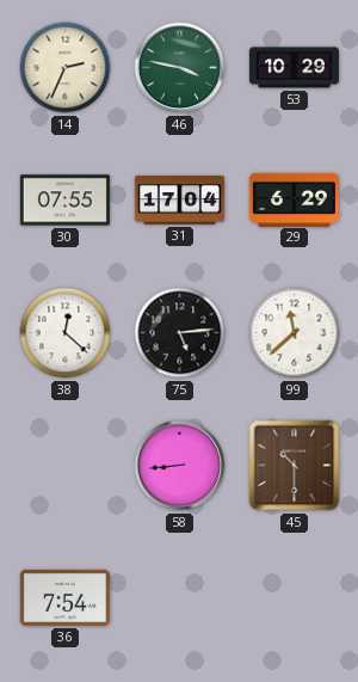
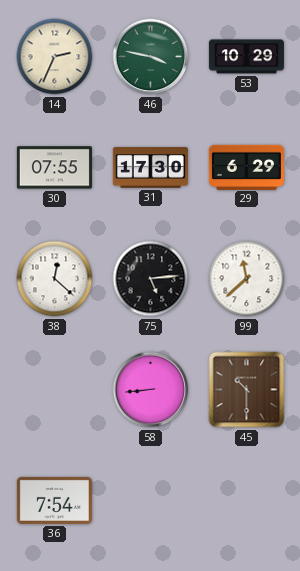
31: 17:04 -> 17:30 (150, 168)
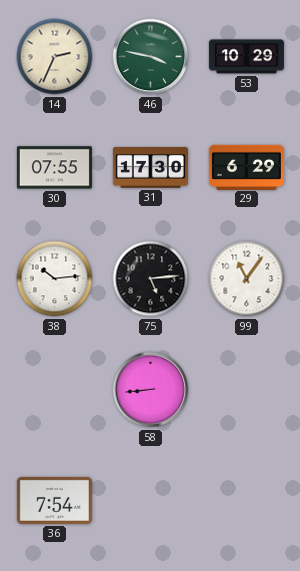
38: 12:22 -> 10:14 (55, 279)
99: 11:38 -> 11:06 (247, 279)
45: 10:30 -> none (247, 390)
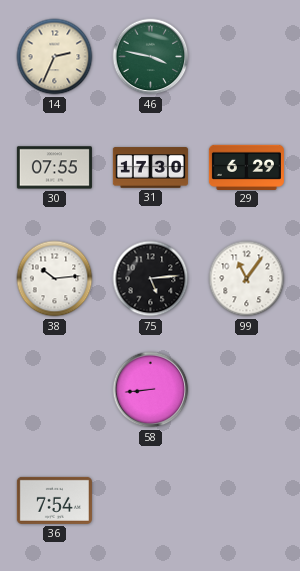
53: 10:29 -> none (246, 57)
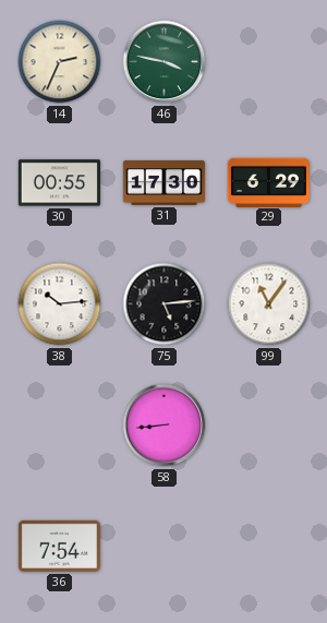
30: 07:55 -> 00:55 (59, 183)
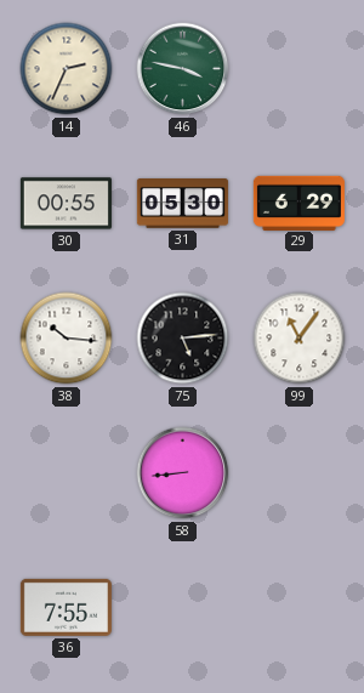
31: 17:30 -> 05:30 (182, 204)
38: 10:14 -> 10:16 (67, 339)
36: 7:54 -> 7:55 (66, 607)
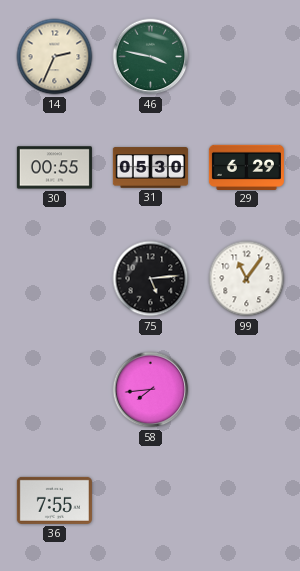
38: 10:16 -> none (67, 339)
58: 8:44 -> 7:44 (151, 390)
